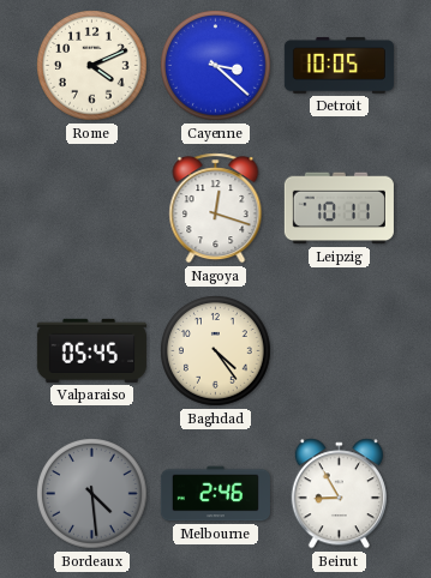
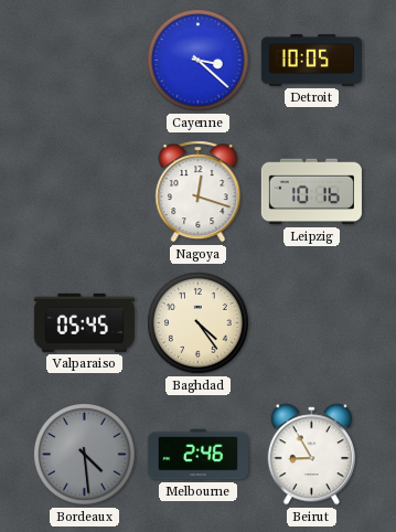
Rome: 4:11 -> none (92, 66)
Leipzig: 10:11 -> 10:16 (311, 192)
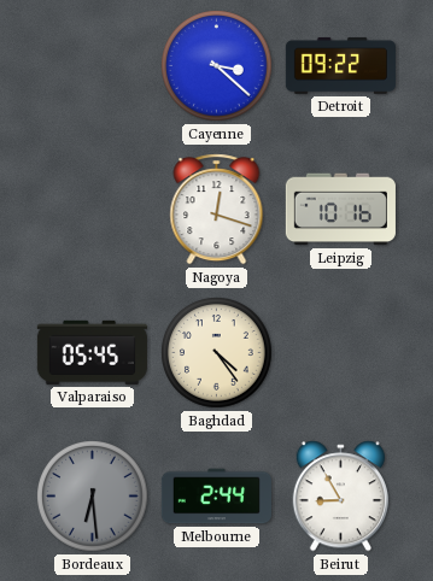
Detroit: 10:05 -> 09:22 (340, 65)
Bordeaux: 4:29 -> 6:29 (93, 497)
Melbourne: 2:46 -> 2:44 (216, 497)
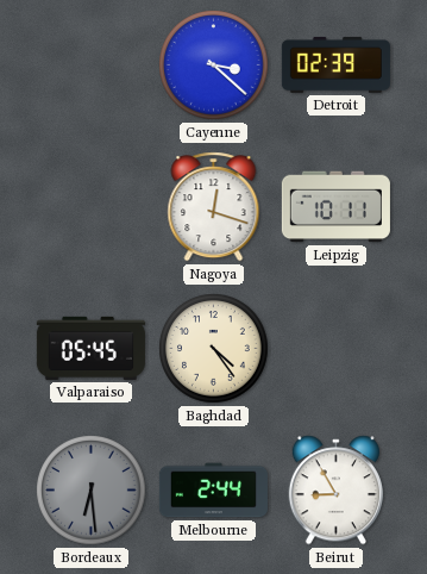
Detroit: 09:22 -> 02:39 (335, 64)
Leipzig: 10:16 -> 10:11 (335, 207)
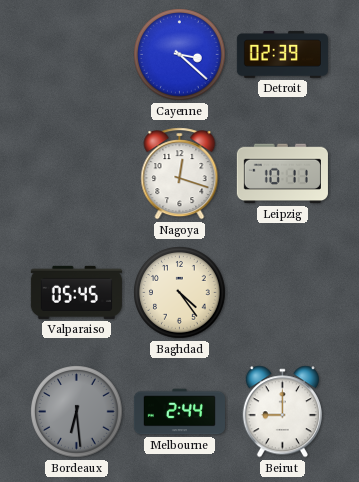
Beirut: 8:55 -> 9:00 (282, 412)
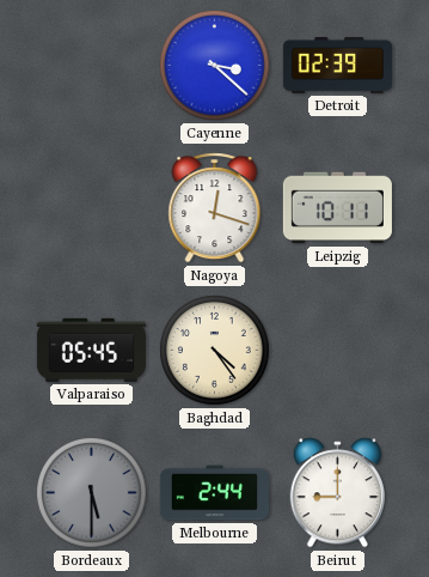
Bordeaux: 6:29 -> 5:30 (92, 493)
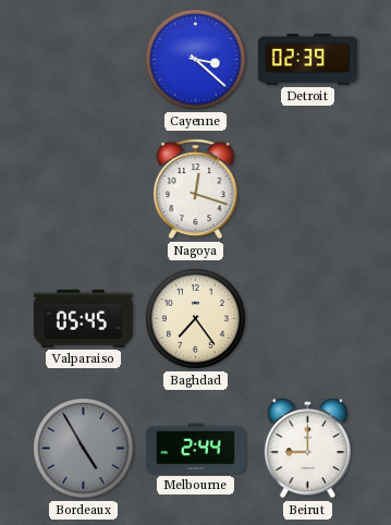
Leipzig: 10:11 -> none (337, 208)
Baghdad: 4:24 -> 7:24 (196, 319)
Bordeaux: 5:30 -> 4:55 (84, 449)
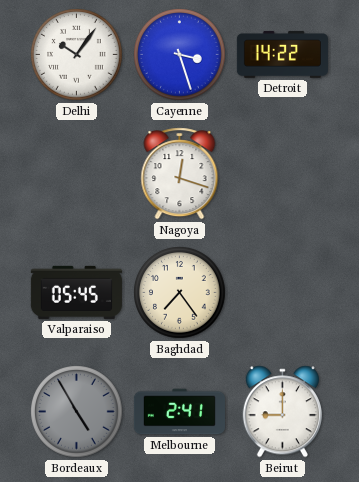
Delhi: none -> 10:06 (77, 55)
Cayenne: 3:22 -> 3:27 (180, 55)
Detroit: 02:39 -> 14:22 (282, 54)
Melbourne: 2:44 -> 2:41 (179, 412)
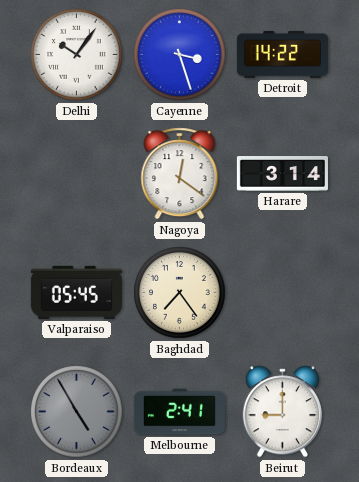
Nagoya: 12:18 -> 12:21 (180, 174)
Harare: none -> 3:14 (282, 174)
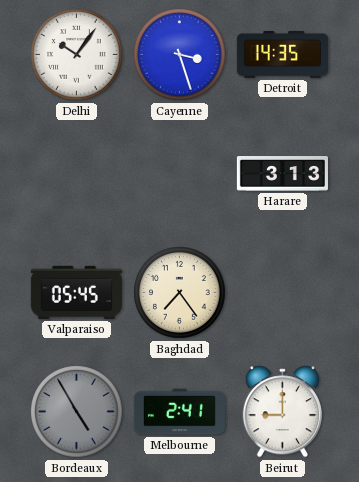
Detroit: 14:22 -> 14:35 (282, 54)
Nagoya: 12:21 -> none (180, 174)
Harare: 3:14 -> 3:13 (282, 174)
